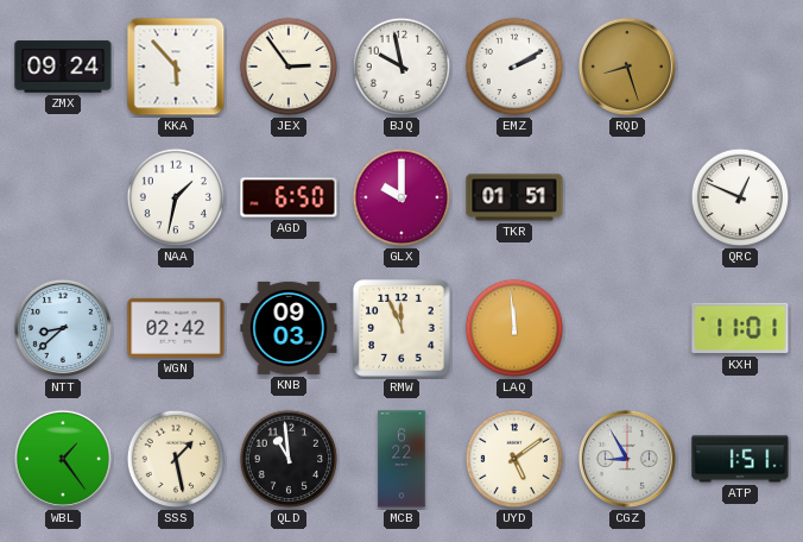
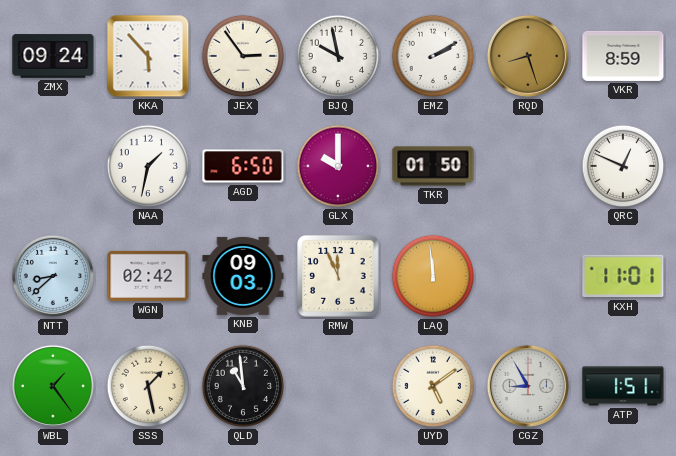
VKR: none -> 8:59 (623, 56)
TKR: 01:51 -> 01:50 (433, 166)
MCB: 6:22 -> none (401, 459)
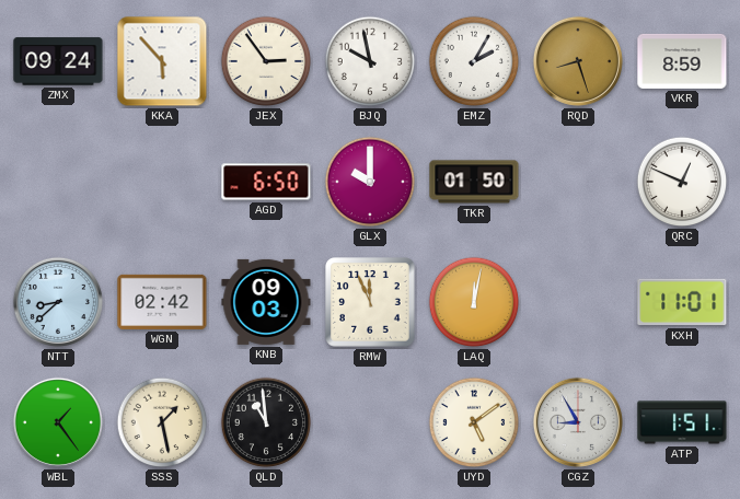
EMZ: 2:10 -> 2:05 (474, 61)
NAA: 1:32 -> none (148, 166)
LAQ: 11:59 -> 12:02 (474, 302)
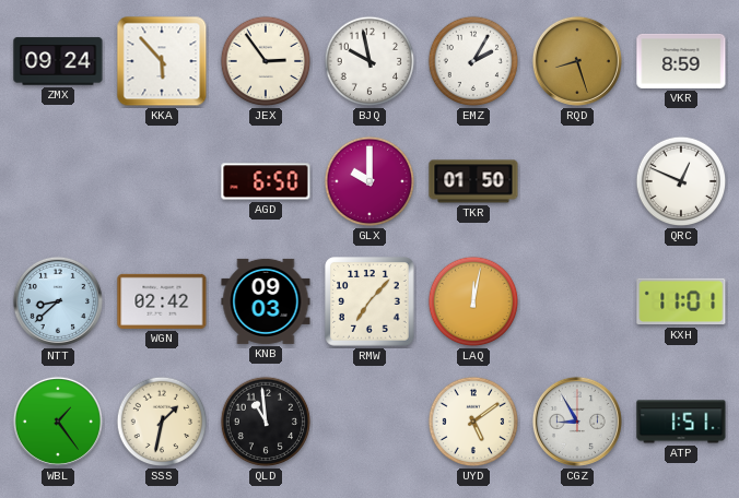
RMW: 11:56 -> 7:07 (369, 301)
SSS: 1:28 -> 1:32 (162, 422)
